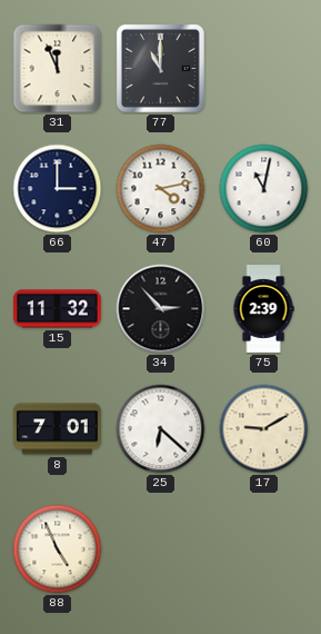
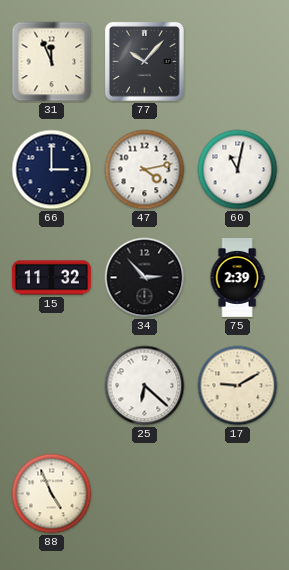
77: 11:00 -> 10:07 (144, 61)
8: 7:01 -> none (57, 429)
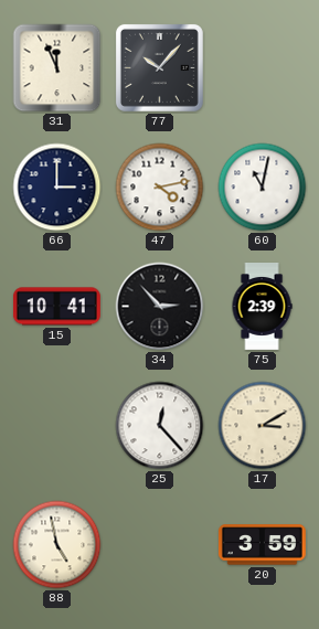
15: 11:32 -> 10:41 (56, 307)
25: 6:22 -> 12:23 (160, 426)
17: 9:10 -> 3:10 (263, 426)
88: 4:56 -> 4:58 (57, 545)
20: none -> 3:59 (262, 545)
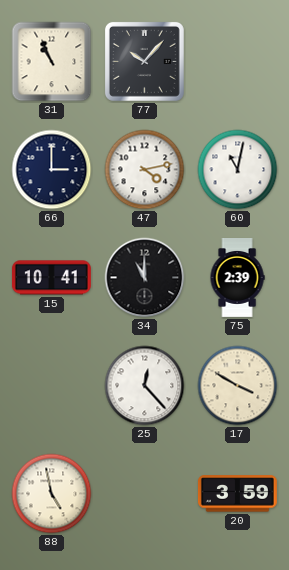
31: 11:56 -> 10:56 (52, 62)
34: 2:53 -> 11:00 (145, 278)
17: 3:10 -> 3:50 (238, 386)
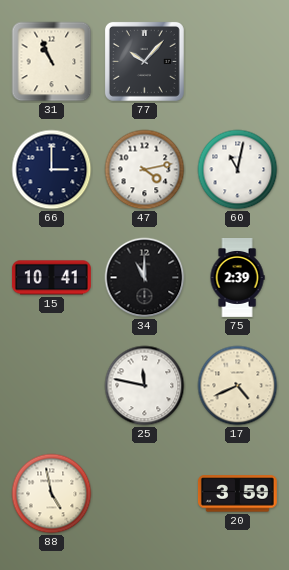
25: 12:23 -> 11:47 (145, 386)
17: 3:50 -> 4:41 (238, 386)
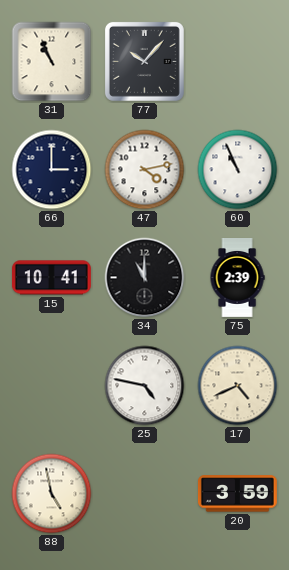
60: 11:02 -> 10:56 (238, 170)
25: 11:47 -> 4:47 (145, 386)
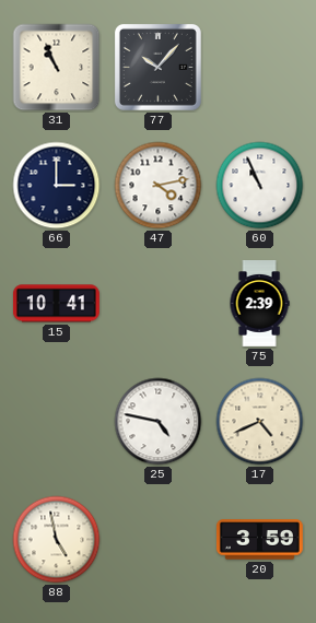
34: 11:00 -> none (145, 278)
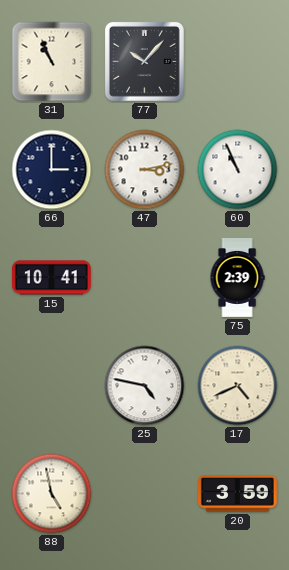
47: 4:13 -> 3:13 (145, 170)
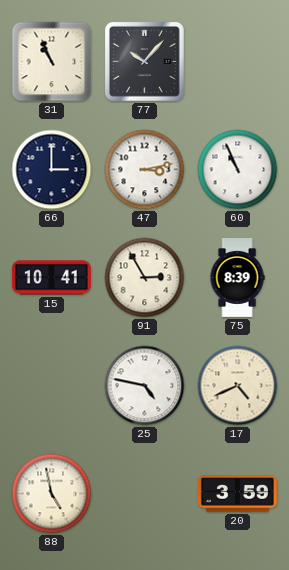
91: none -> 2:55 (145, 278)
75: 2:39 -> 8:39 (237, 278)
